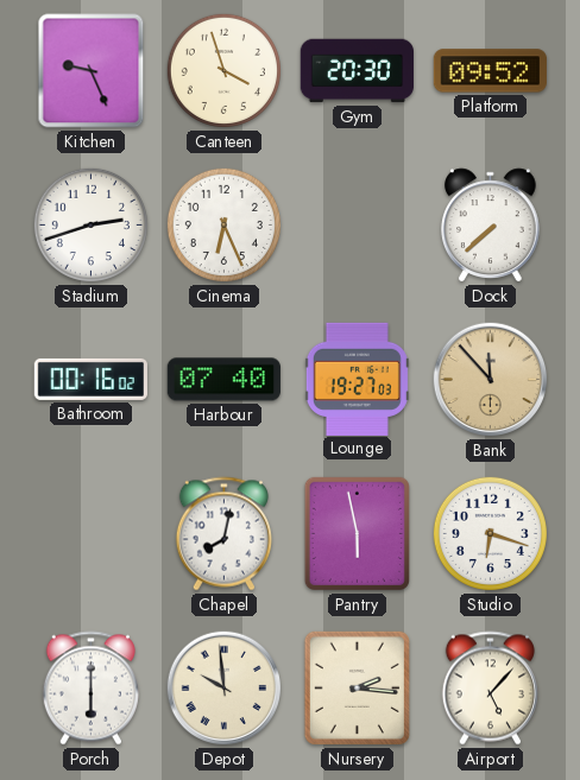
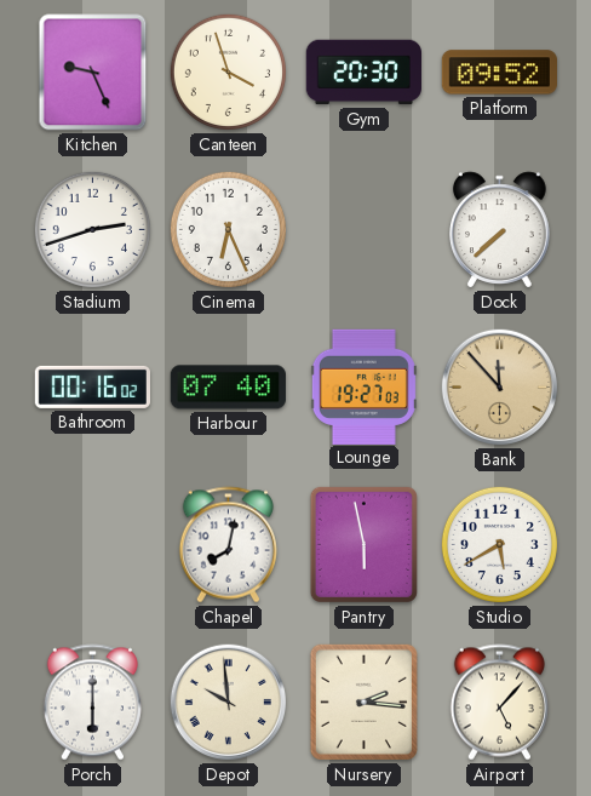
Studio: 6:18 -> 5:40 (499, 544)
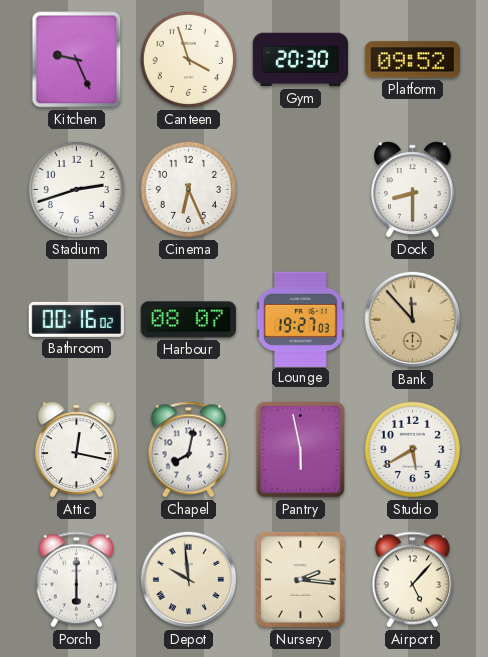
Dock: 7:38 -> 8:30 (413, 190)
Harbour: 07:40 -> 08:07 (188, 320)
Attic: none -> 12:17 (77, 450)
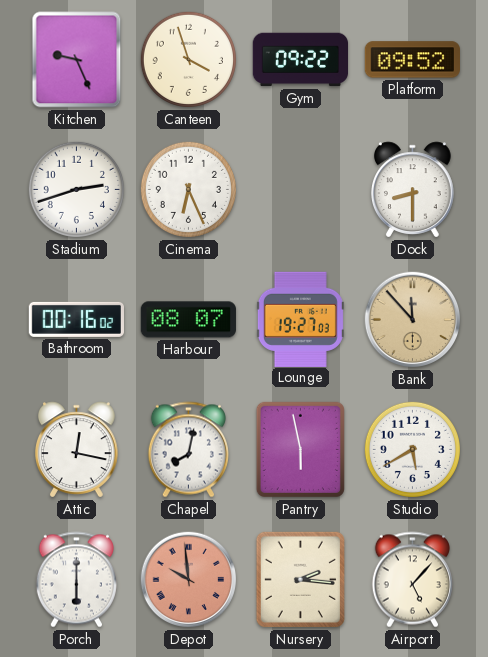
Gym: 20:30 -> 09:22 (300, 60)
Depot dial: cream -> salmon (189, 580)
